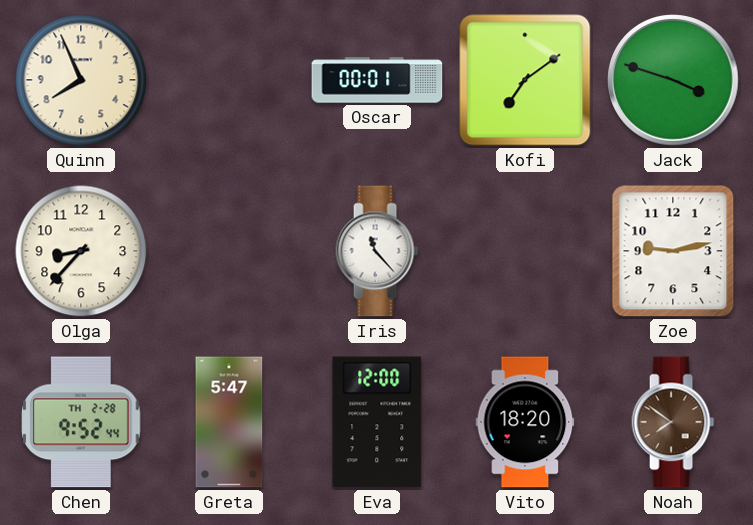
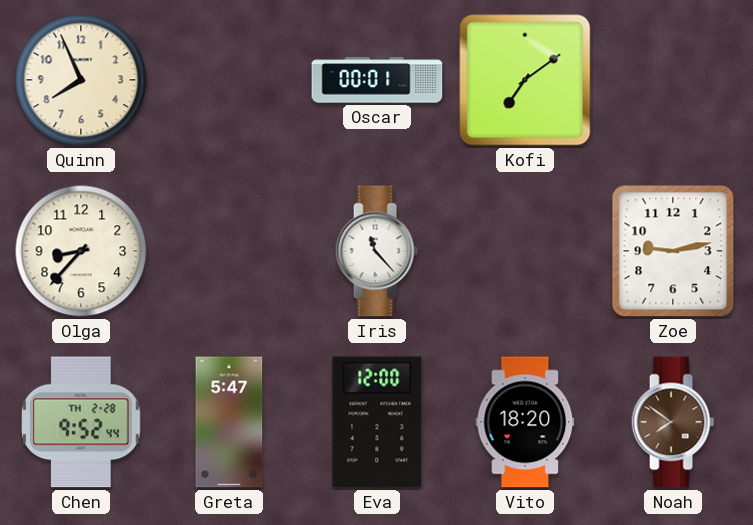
Jack: 3:48 -> none (673, 80)
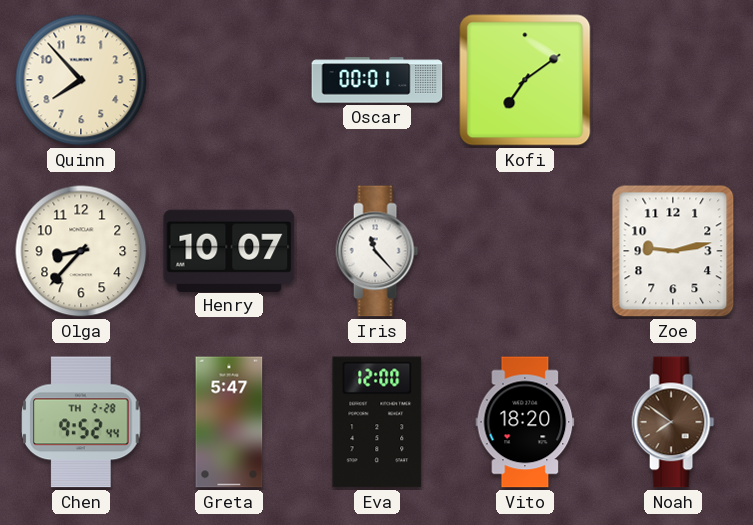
Quinn: 7:56 -> 7:53 (81, 80)
Henry: none -> 10:07 (229, 250)
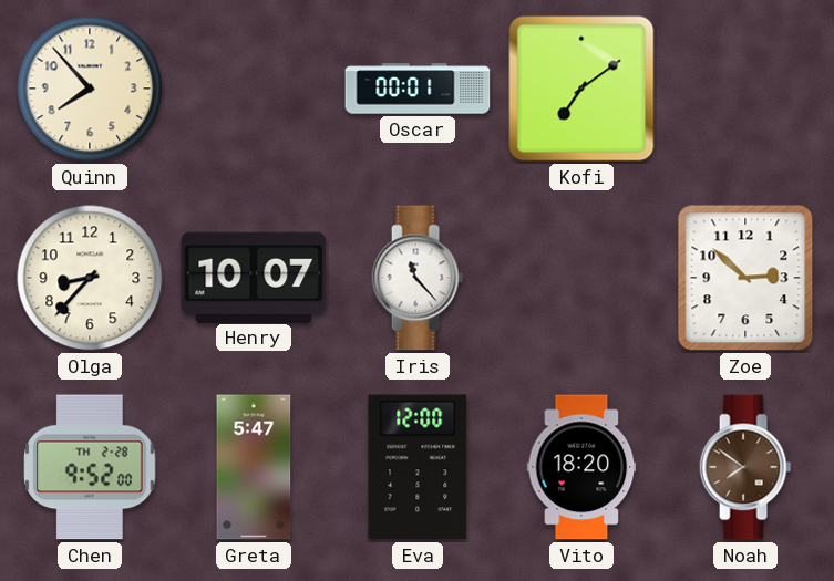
Zoe: 9:13 -> 2:52 (745, 278)
Chen: 9:52:44 -> 9:52:00 (90, 467)
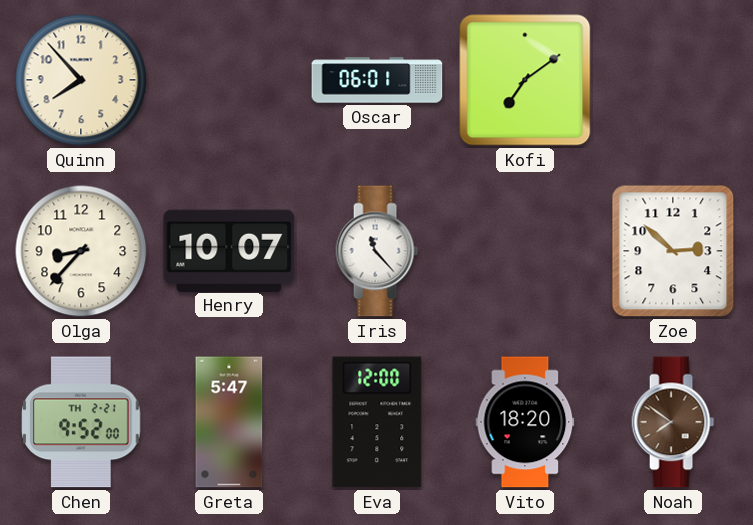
Oscar: 00:01 -> 06:01 (377, 80)
Chen date: TH 2-28 -> TH 2-21 (81, 422)
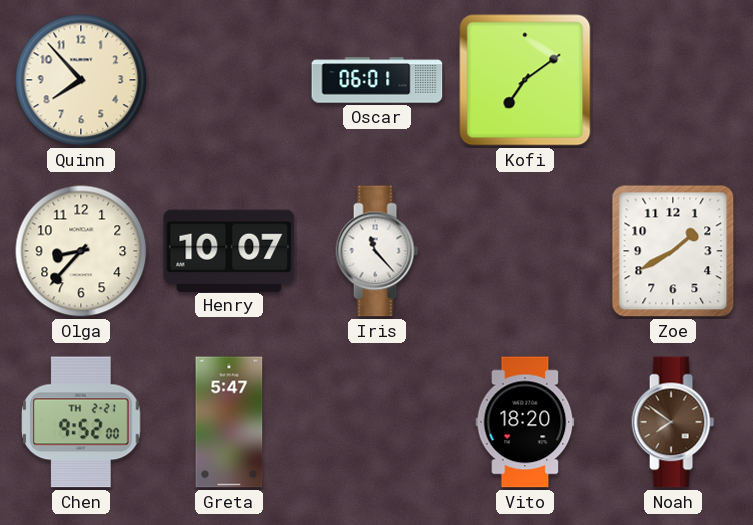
Zoe: 2:52 -> 1:40 (673, 251)
Eva: 12:00 -> none (377, 422)
